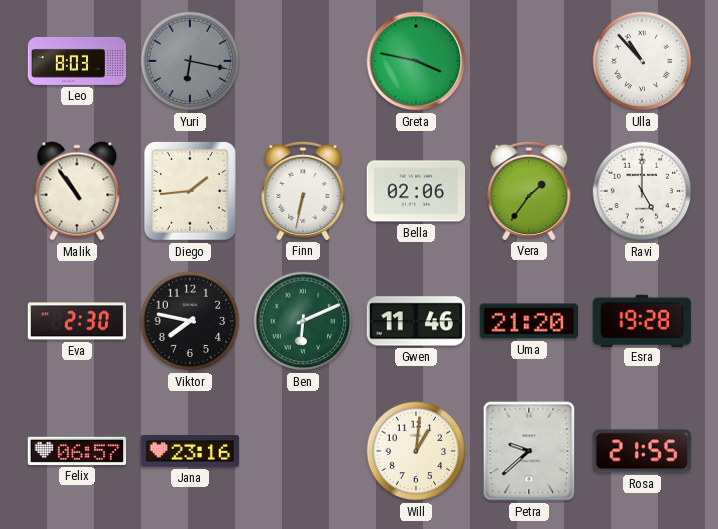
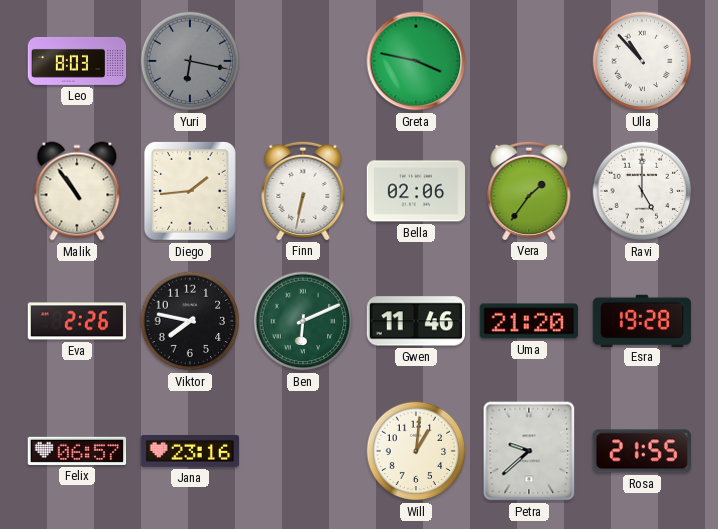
Eva: 2:30 -> 2:26 (77, 321)
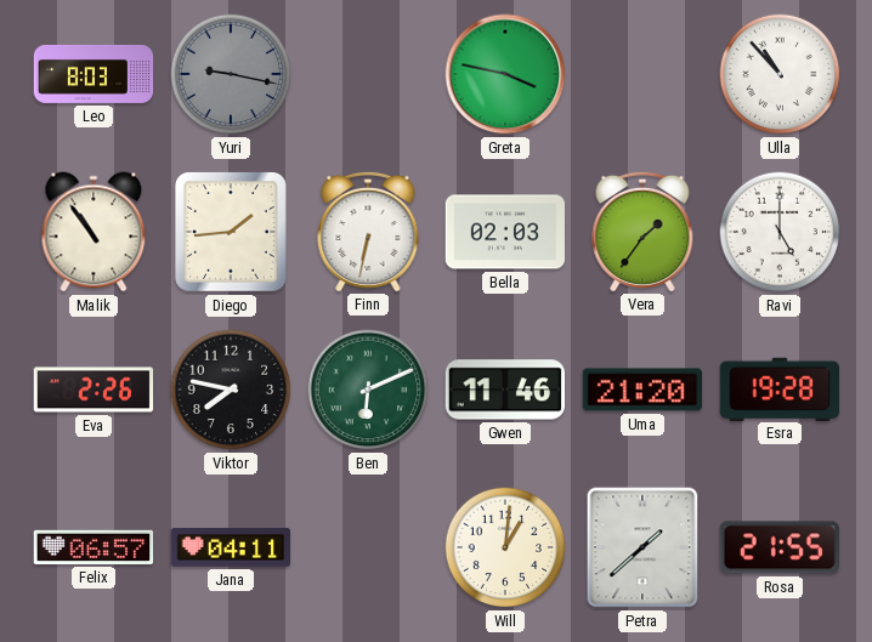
Yuri: 6:17 -> 9:17 (231, 74)
Bella: 02:06 -> 02:03 (505, 232)
Jana: 23:16 -> 04:11 (231, 547)
Petra: 9:38 -> 1:38 (642, 547)
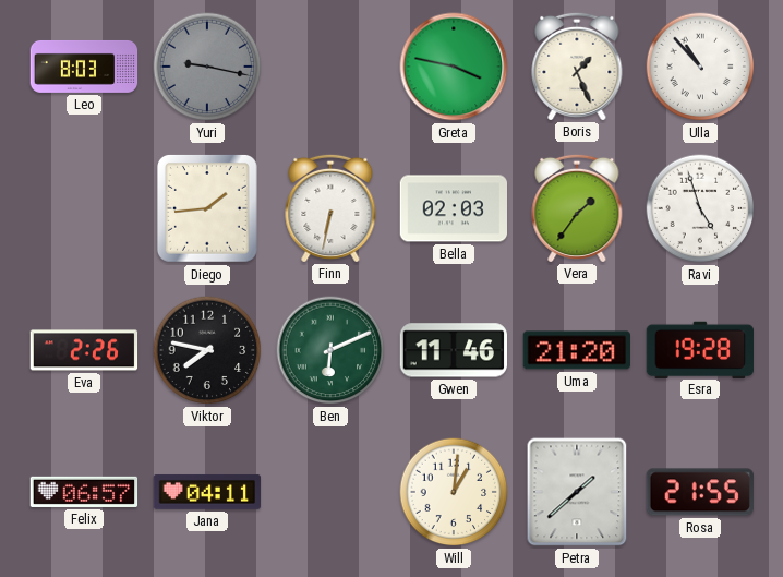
Boris: none -> 1:26 (577, 65)
Malik: 10:54 -> none (94, 232)
Ravi: 5:00 -> 4:57 (700, 208)
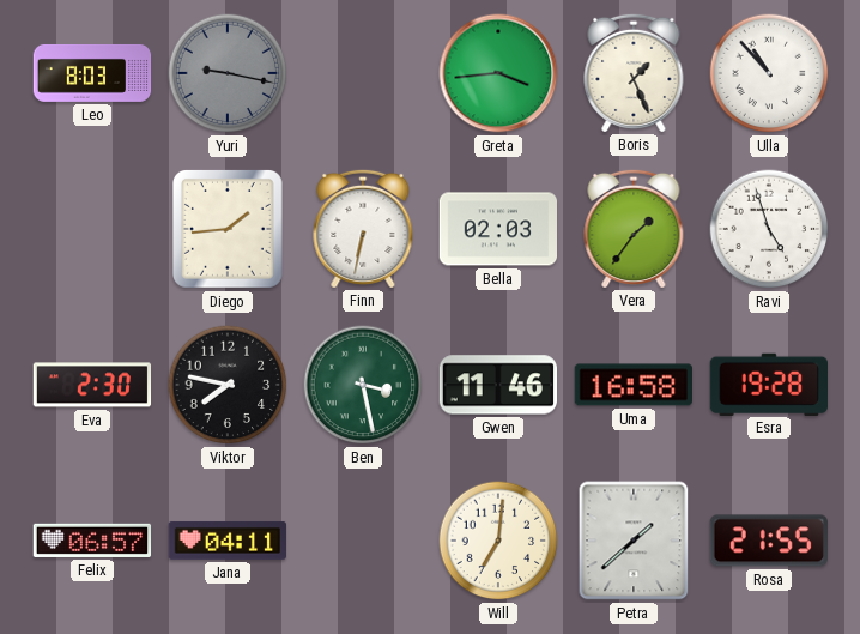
Greta: 3:47 -> 3:44 (498, 73)
Eva: 2:26 -> 2:30 (92, 385)
Ben: 6:11 -> 3:28 (363, 385)
Uma: 21:20 -> 16:58 (632, 385)
Will: 1:01 -> 7:01 (498, 541)
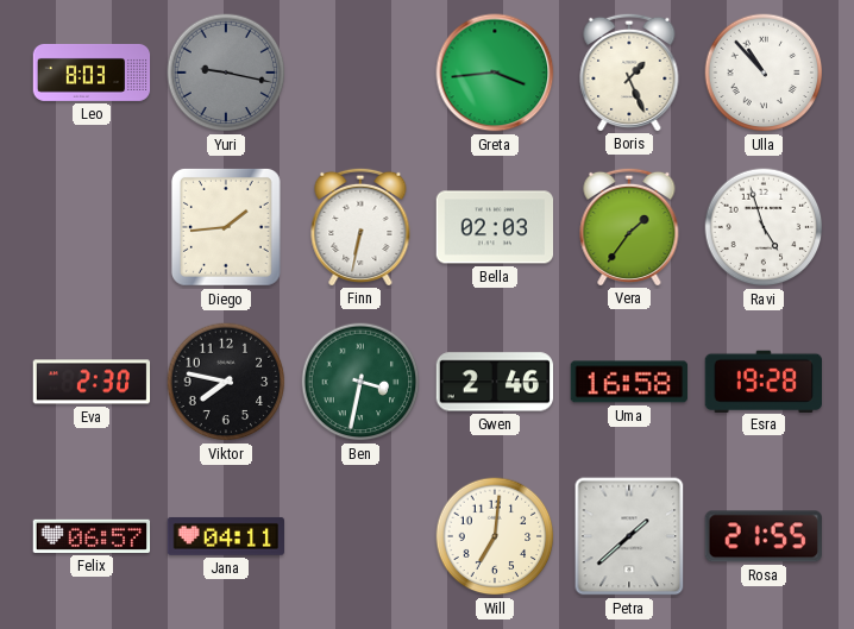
Ben: 3:28 -> 3:32 (360, 382)
Gwen: 11:46 -> 2:46 (494, 382)
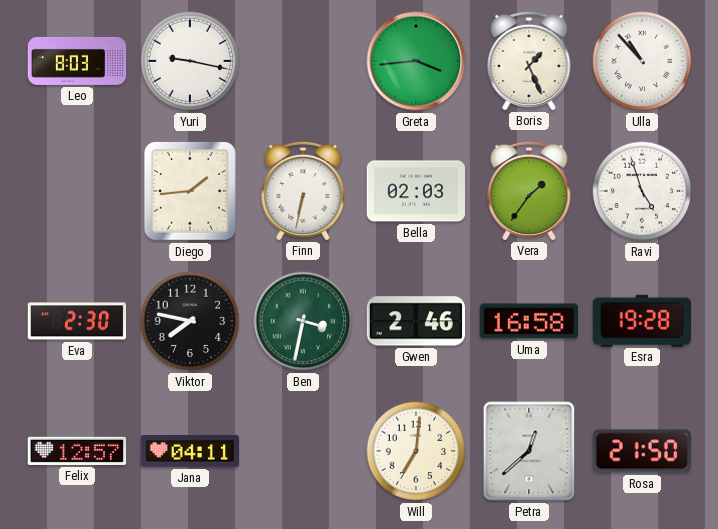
Yuri dial: grey -> white (190, 61)
Felix: 06:57 -> 12:57 (77, 451)
Petra: 1:38 -> 12:38 (529, 451)
Rosa: 21:55 -> 21:50 (642, 451)
